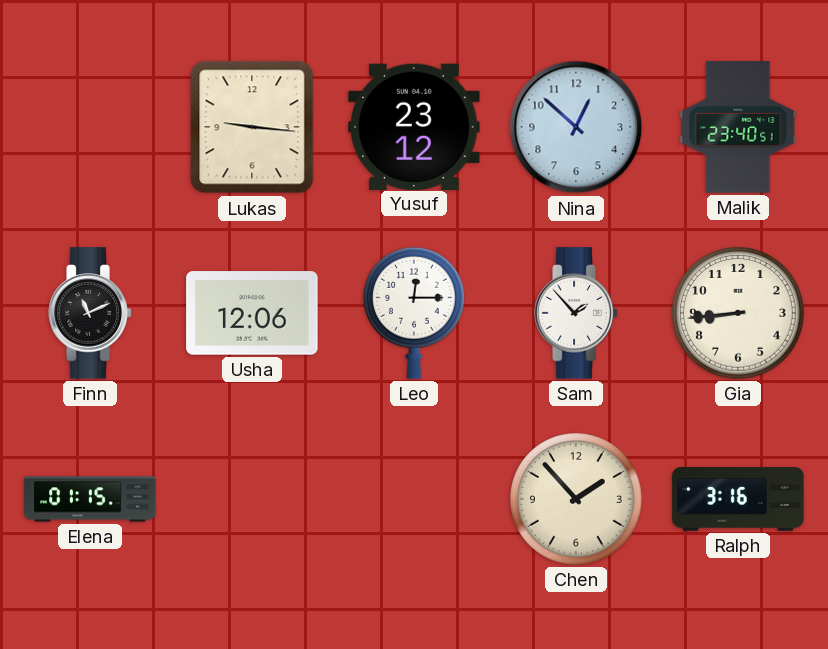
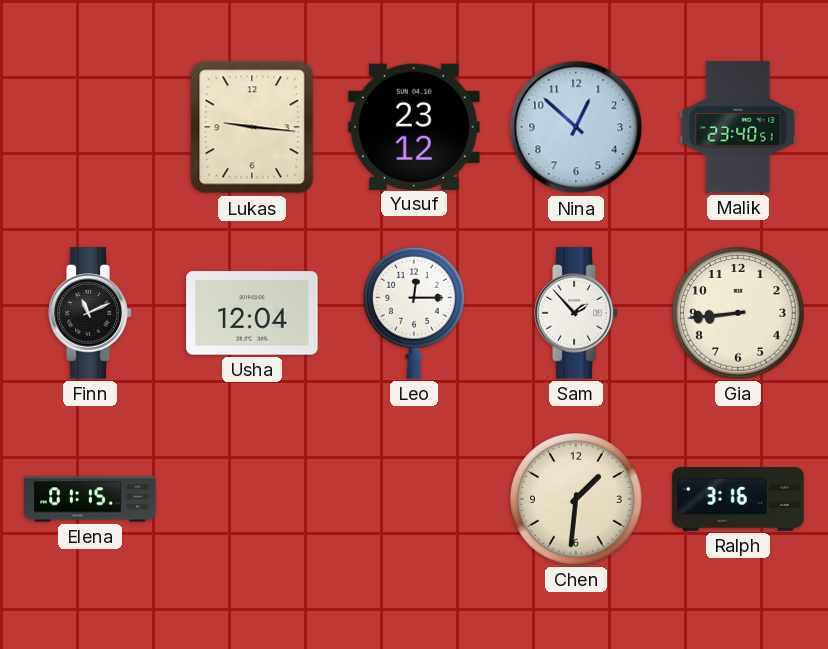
Usha: 12:06 -> 12:04 (252, 313)
Chen: 1:53 -> 1:31 (577, 500)
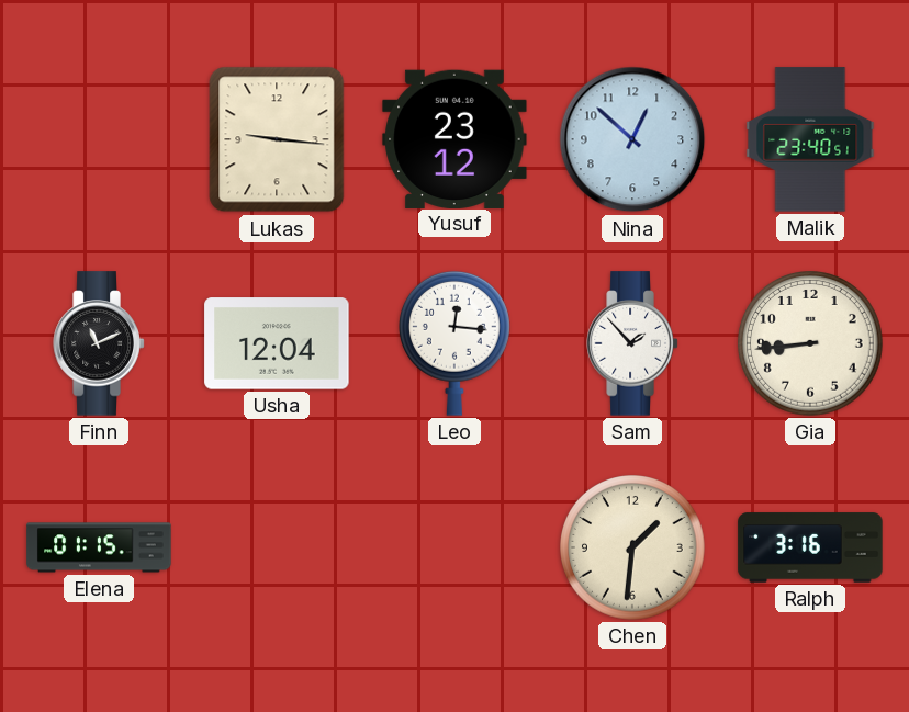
Leo: 12:15 -> 12:16 (454, 343)
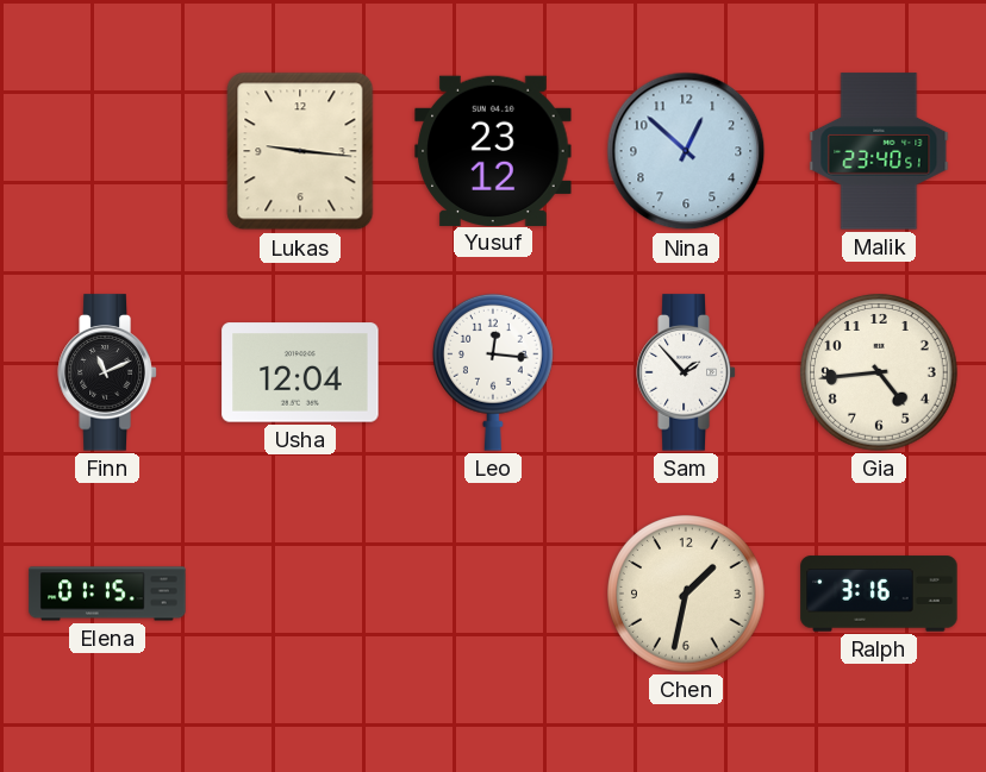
Gia: 8:44 -> 4:44 (880, 374)
Chen: 1:31 -> 1:32 (687, 595)
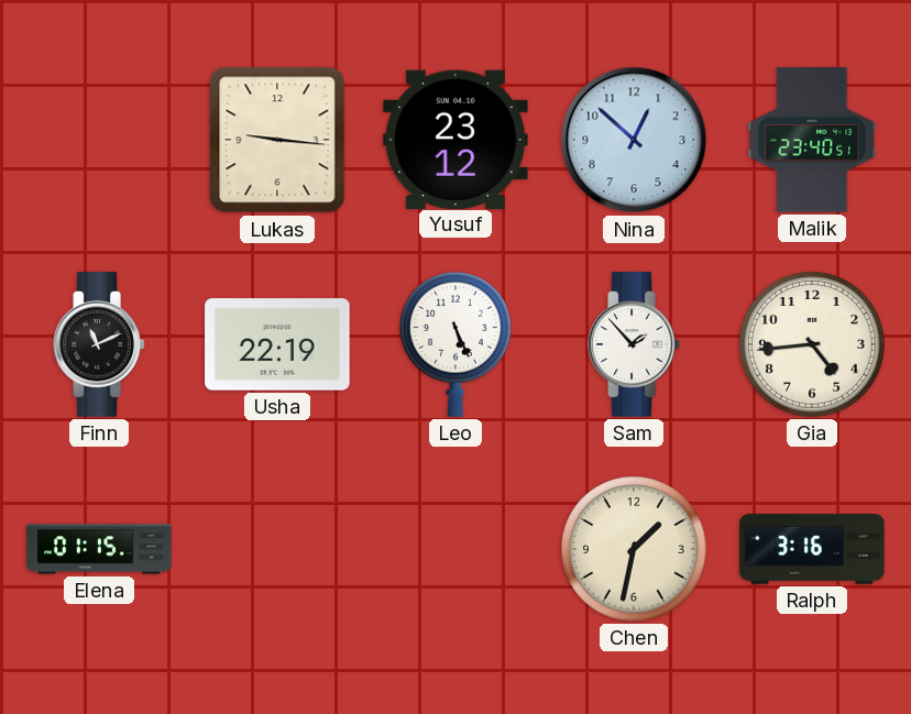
Usha: 12:04 -> 22:19 (277, 344)
Leo: 12:16 -> 5:26 (455, 344)
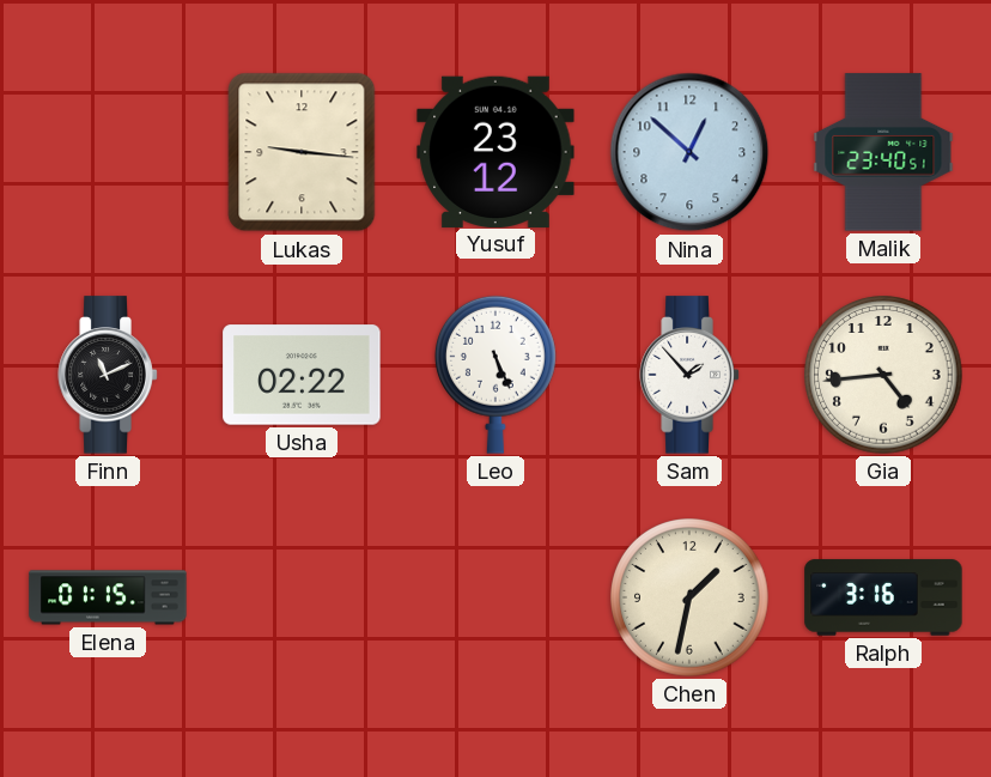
Usha: 22:19 -> 02:22 (302, 375)
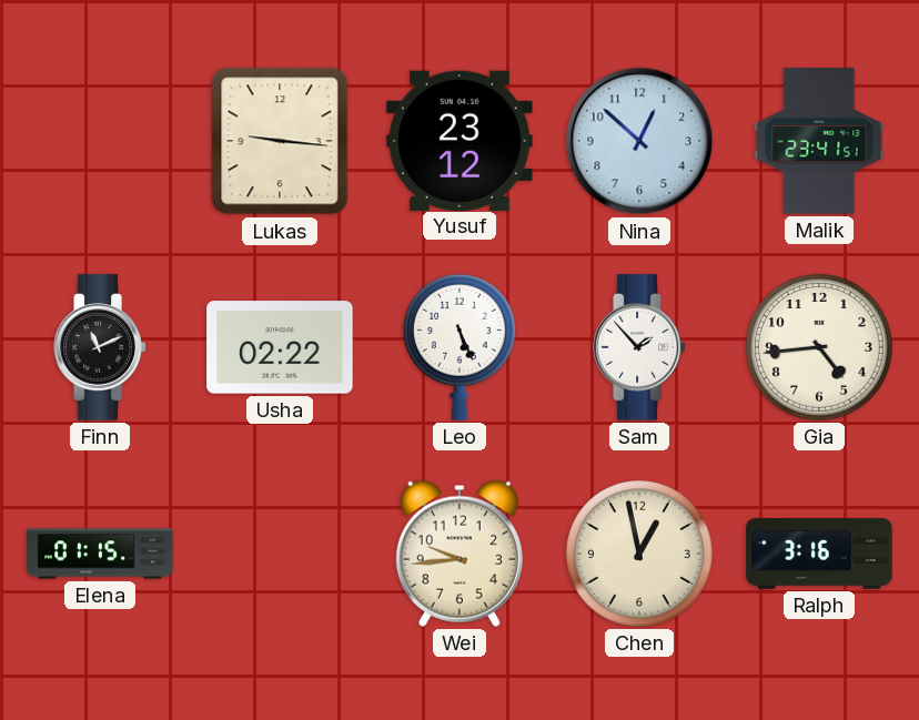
Malik: 23:40 -> 23:41 (819, 141)
Wei: none -> 9:44 (459, 554)
Chen: 1:32 -> 12:58 (640, 555)
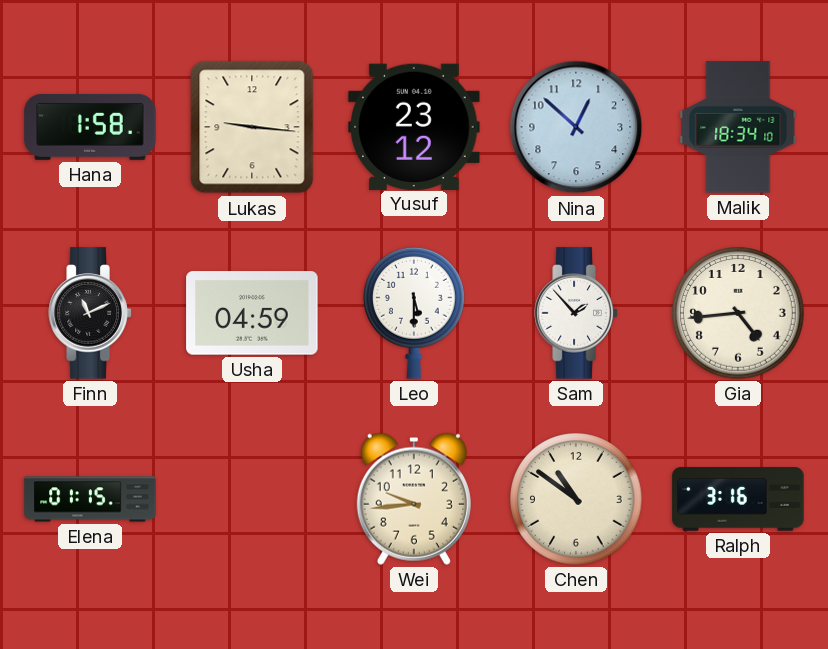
Hana: none -> 1:58 (90, 127)
Malik: 23:41 -> 18:34 (738, 127)
Usha: 02:22 -> 04:59 (252, 313)
Leo: 5:26 -> 5:30 (414, 313)
Chen: 12:58 -> 10:51 (577, 500)
